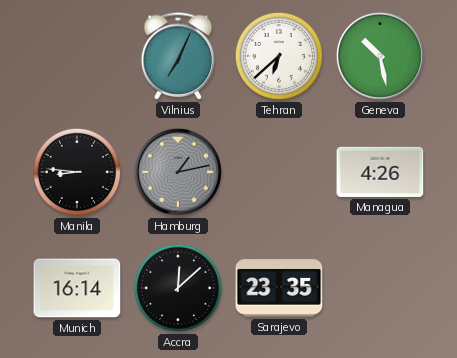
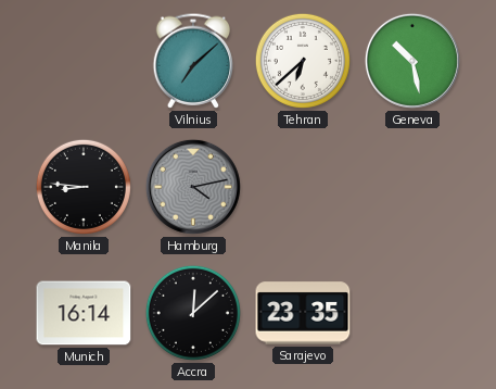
Vilnius: 7:04 -> 7:08 (193, 61)
Hamburg: 1:13 -> 4:13 (193, 187)
Managua: 4:26 -> none (380, 172)
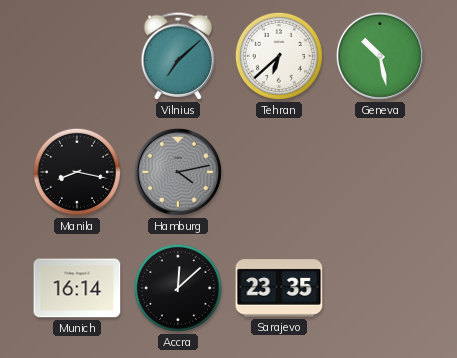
Manila: 8:46 -> 8:17 (77, 172)
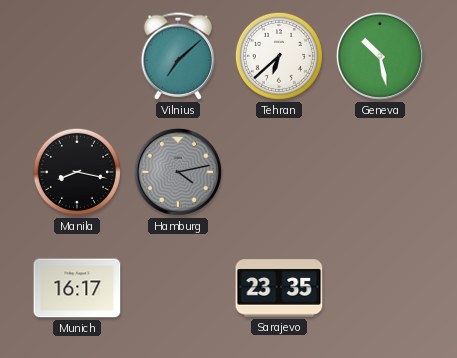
Munich: 16:14 -> 16:17 (77, 288)
Accra: 12:08 -> none (178, 288)
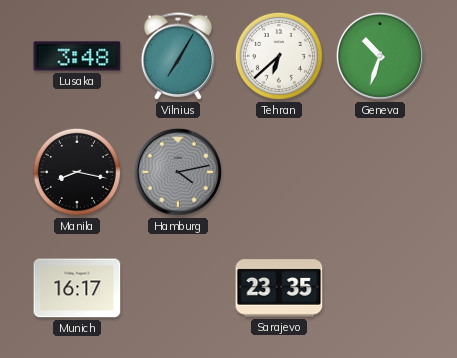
Lusaka: none -> 3:48 (77, 56)
Vilnius: 7:08 -> 7:05 (178, 56)
Geneva: 10:28 -> 10:33 (380, 56)
